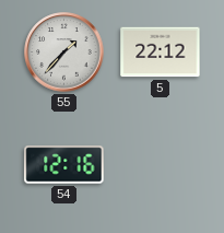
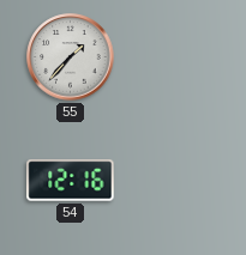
5: 22:12 -> none (161, 53)
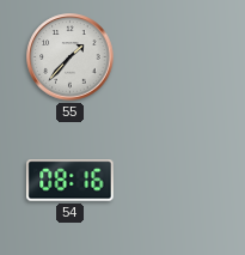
54: 12:16 -> 08:16 (71, 181)
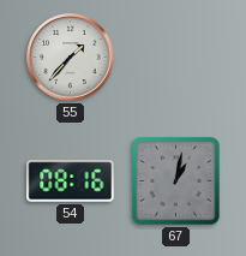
67: none -> 1:02 (176, 181)
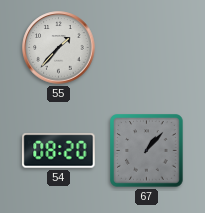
54: 08:16 -> 08:20 (59, 151)
67: 1:02 -> 1:07 (147, 151)
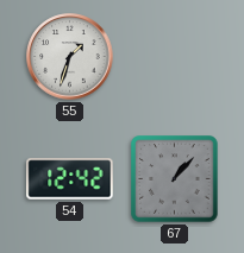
55: 1:37 -> 1:33 (70, 57)
54: 08:20 -> 12:42 (70, 179)
